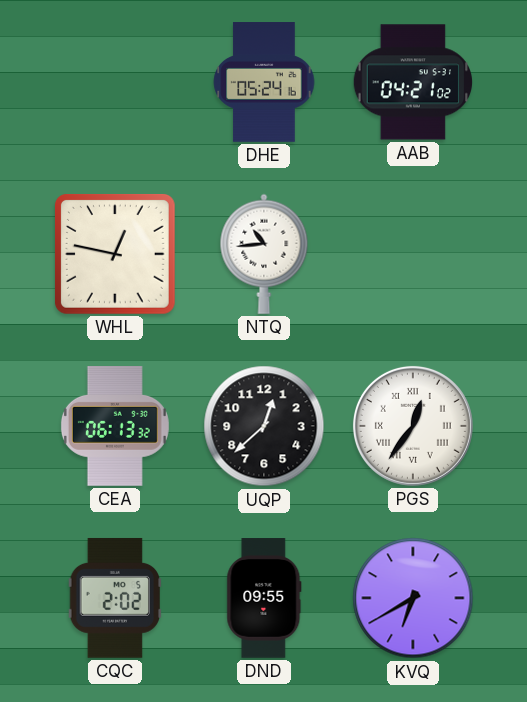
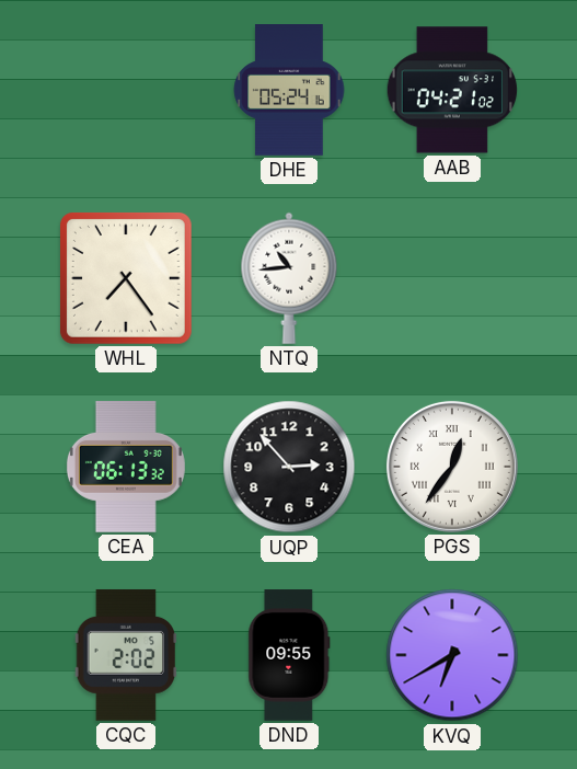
WHL: 12:47 -> 7:24 (126, 278)
UQP: 12:38 -> 2:53 (289, 467)
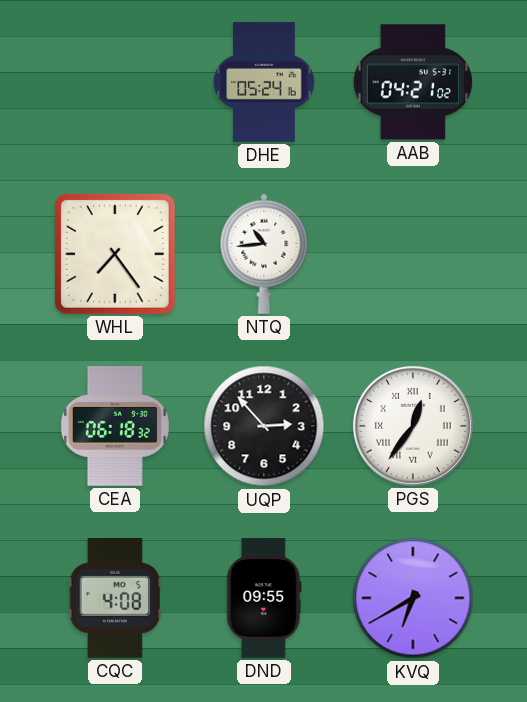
CEA: 06:13 -> 06:18 (115, 427)
CQC: 2:02 -> 4:08 (114, 598)
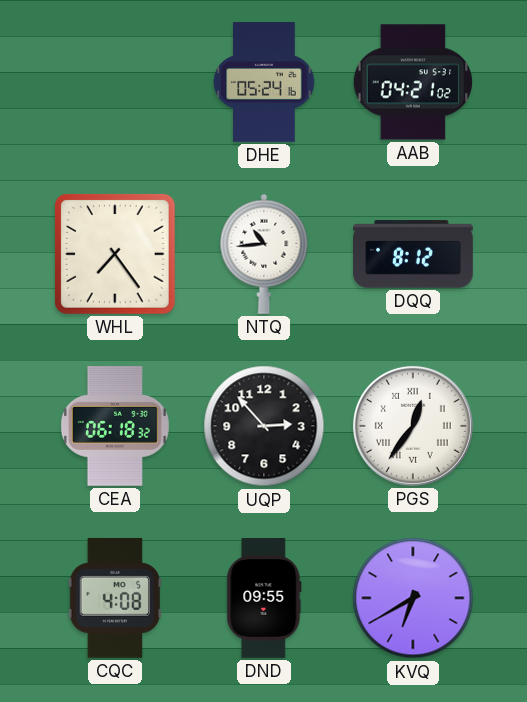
DQQ: none -> 8:12 (413, 254)
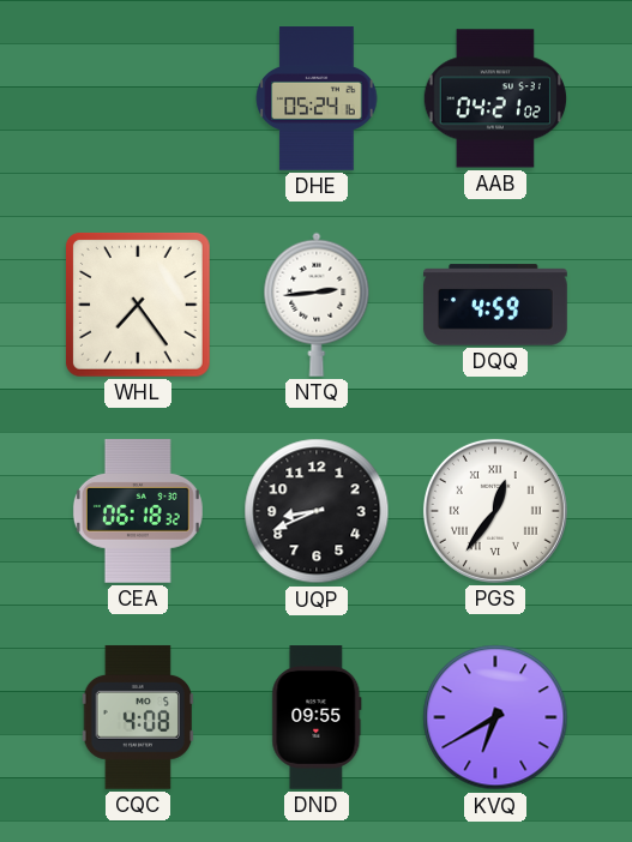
NTQ: 10:44 -> 2:44 (317, 305)
DQQ: 8:12 -> 4:59 (495, 305)
UQP: 2:53 -> 8:41 (317, 511)
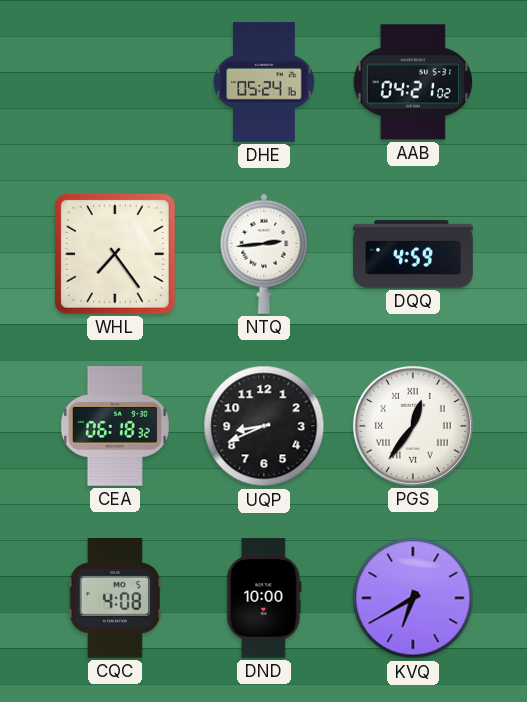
DND: 09:55 -> 10:00 (264, 598)
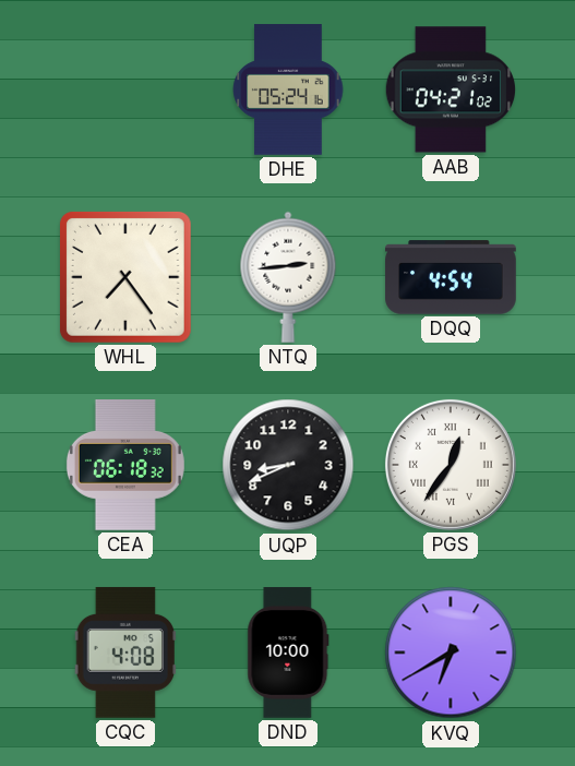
DQQ: 4:59 -> 4:54 (451, 277)
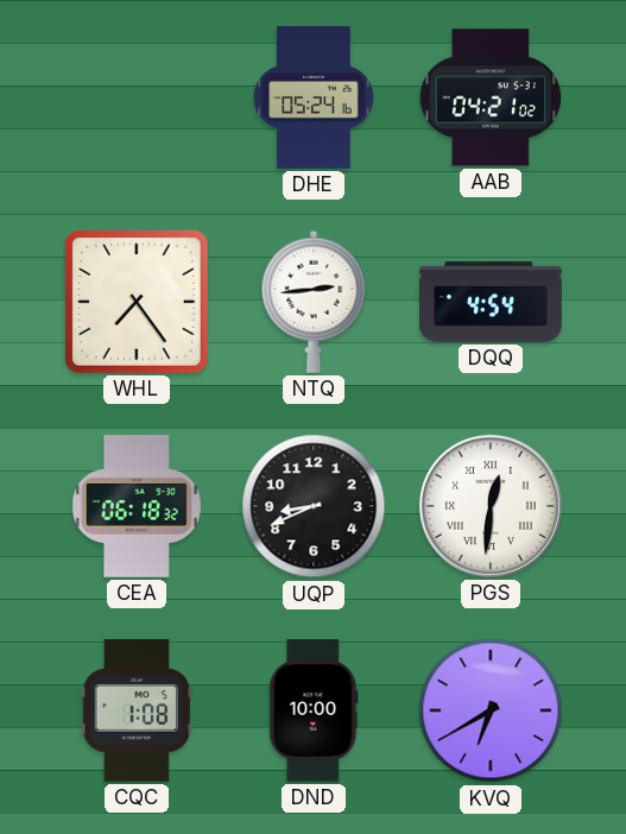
PGS: 12:36 -> 12:31 (491, 506)
CQC: 4:08 -> 1:08 (135, 710)
